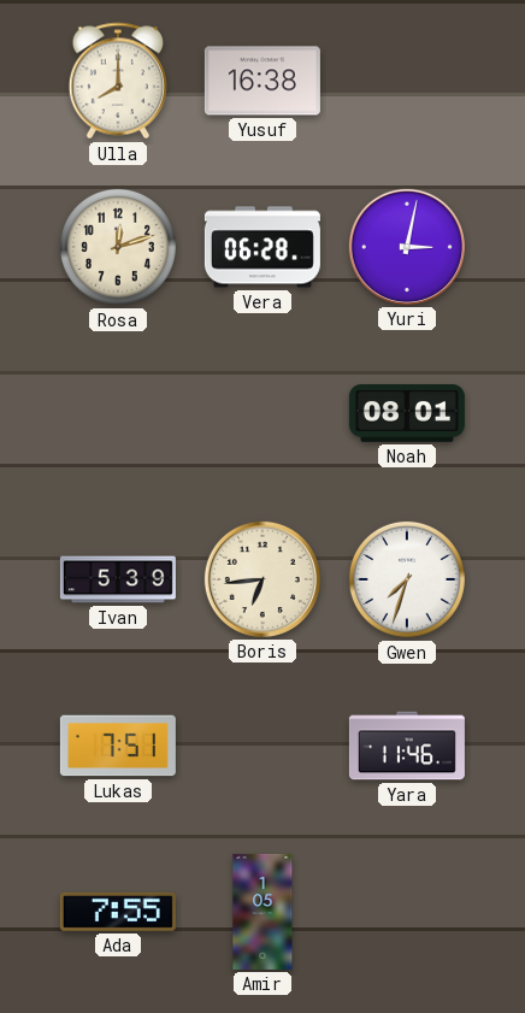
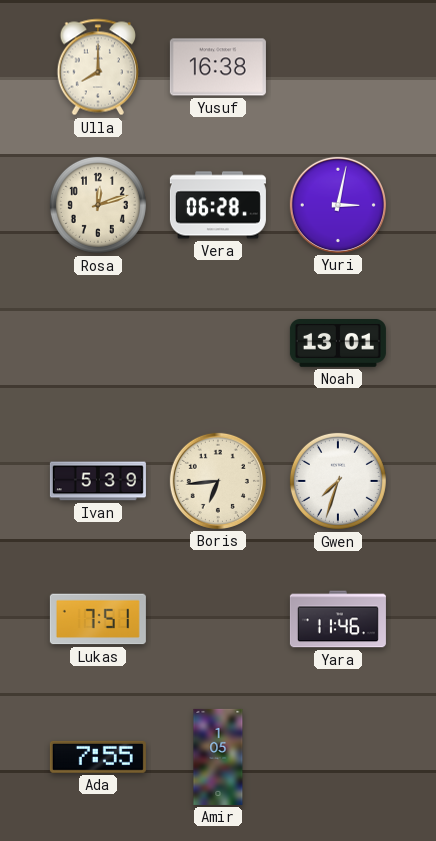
Noah: 08:01 -> 13:01 (338, 344)
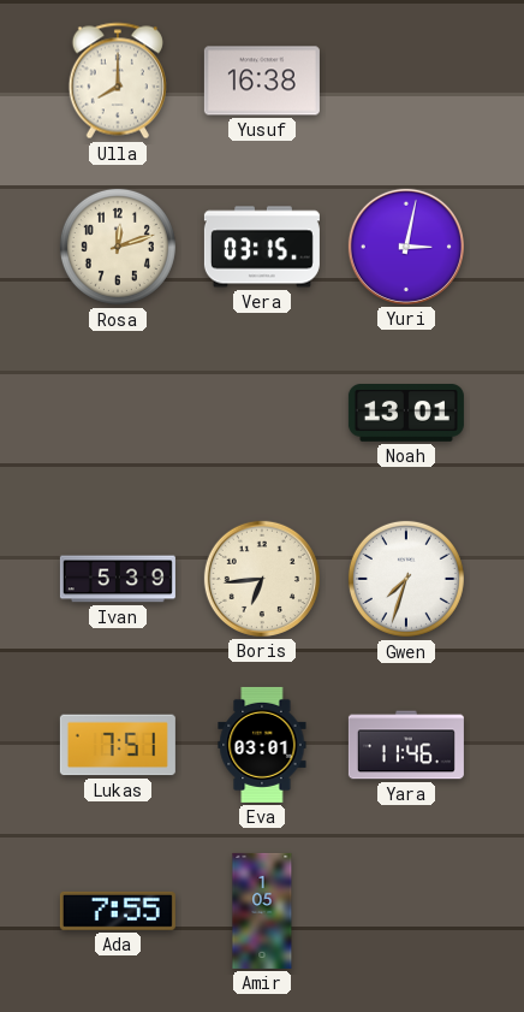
Vera: 06:28 -> 03:15 (262, 247)
Eva: none -> 03:01 (262, 745)
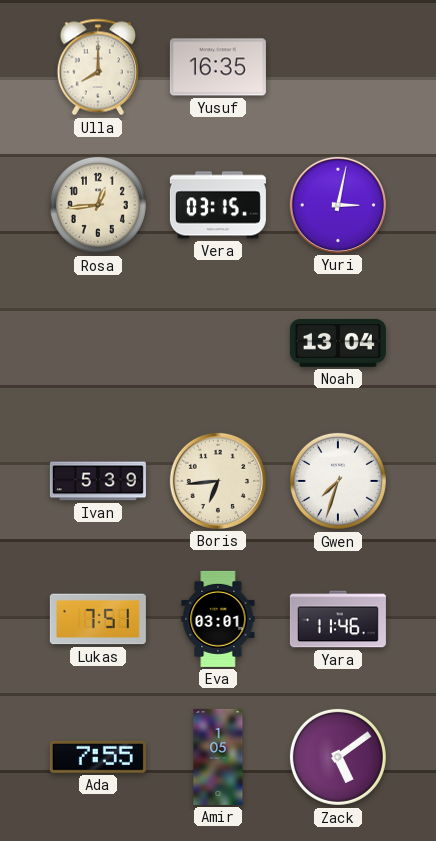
Yusuf: 16:38 -> 16:35 (218, 67)
Rosa: 12:12 -> 12:44 (98, 205)
Noah: 13:01 -> 13:04 (338, 344)
Zack: none -> 5:09 (338, 757)
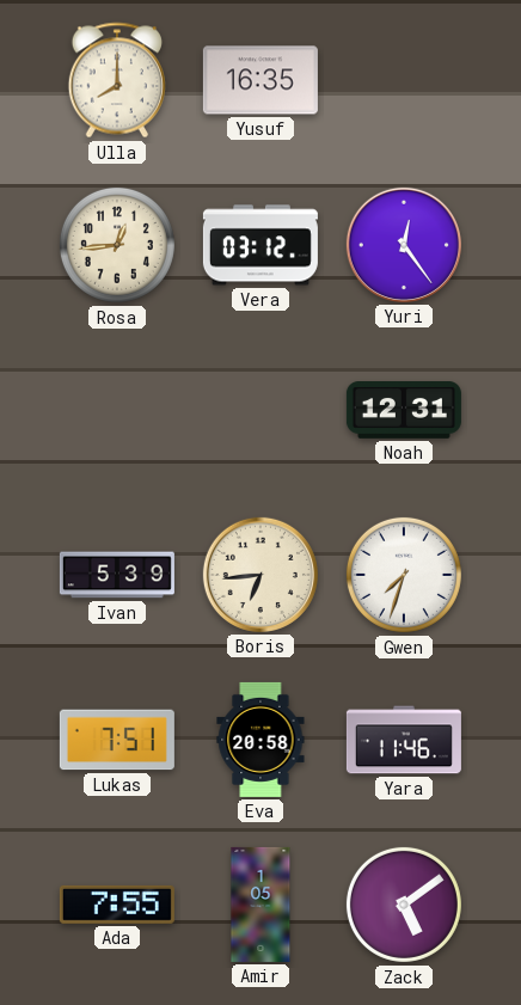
Vera: 03:15 -> 03:12 (260, 245)
Yuri: 3:02 -> 12:24 (404, 245)
Noah: 13:04 -> 12:31 (404, 411)
Eva: 03:01 -> 20:58 (260, 740)
